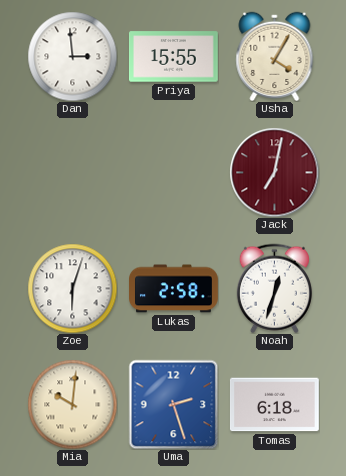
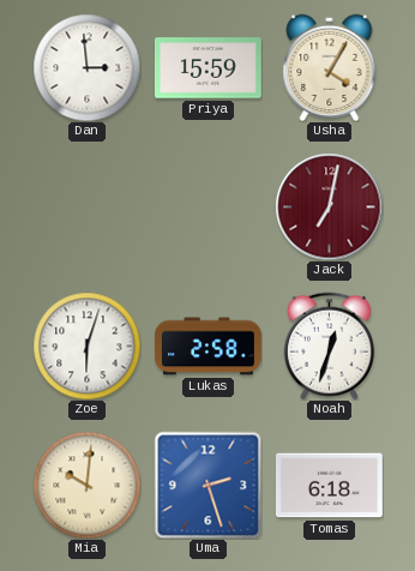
Priya: 15:55 -> 15:59 (209, 68)
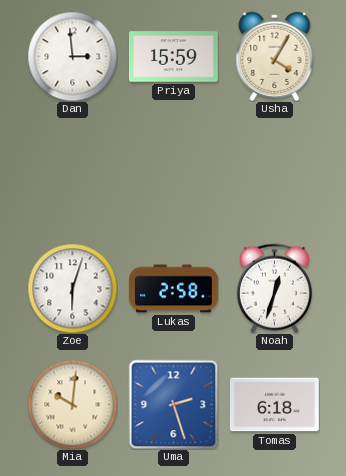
Jack: 7:02 -> none (329, 206)
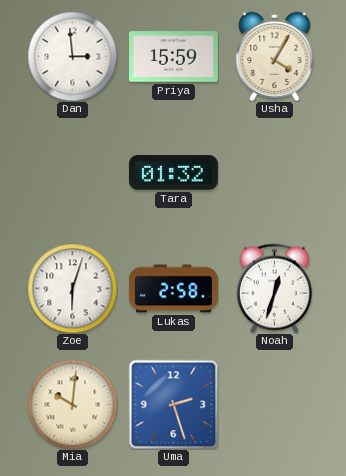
Tara: none -> 01:32 (173, 173)
Tomas: 6:18 -> none (274, 405)
